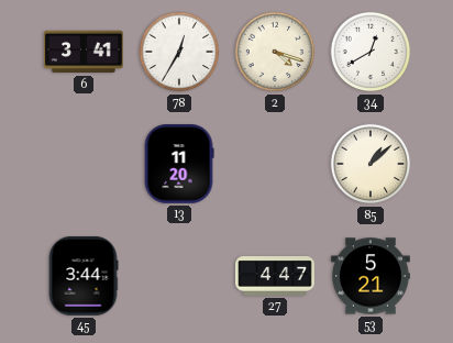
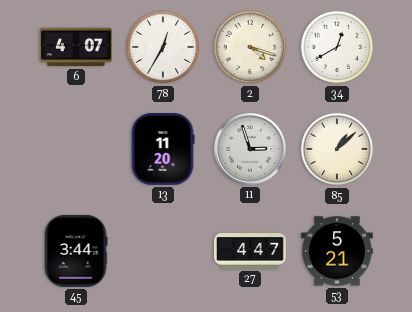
6: 3:41 -> 4:07 (77, 47)
11: none -> 2:57 (250, 149)
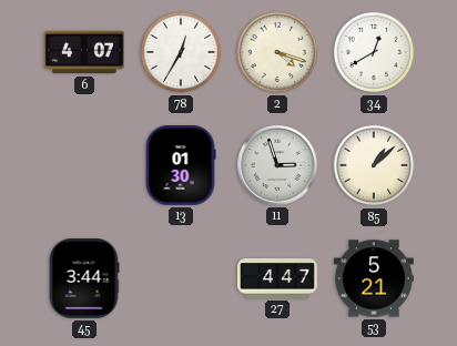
13: 11:20 -> 01:30 (181, 166)
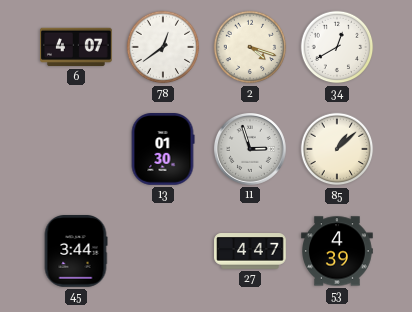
78: 12:35 -> 12:39 (163, 47)
53: 5:21 -> 4:39 (337, 251)
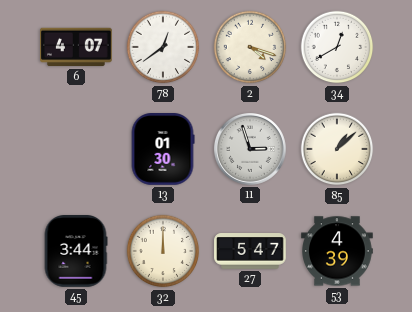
32: none -> 12:00 (163, 251)
27: 4:47 -> 5:47 (250, 251)
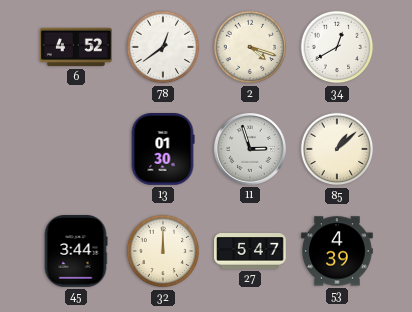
6: 4:07 -> 4:52 (77, 47)
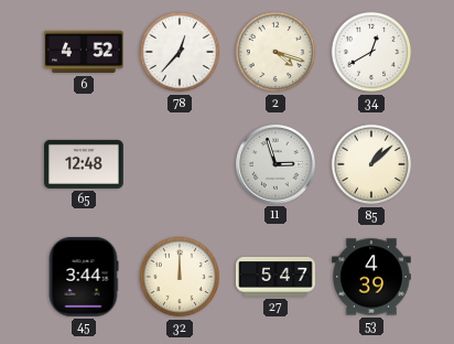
78: 12:39 -> 12:37 (180, 52)
65: none -> 12:48 (84, 164)
13: 01:30 -> none (163, 150)
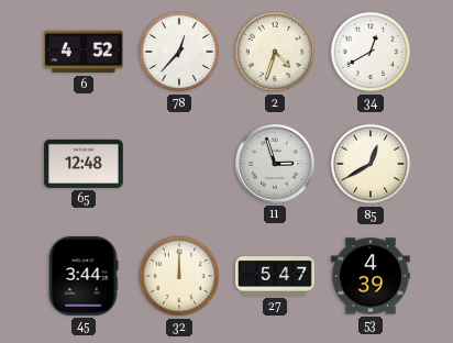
2: 4:18 -> 4:33 (275, 52)
85: 1:08 -> 12:40 (371, 164)
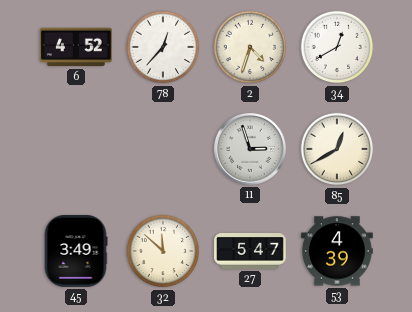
65: 12:48 -> none (84, 164)
45: 3:44 -> 3:49 (76, 252)
32: 12:00 -> 11:52 (163, 251)
